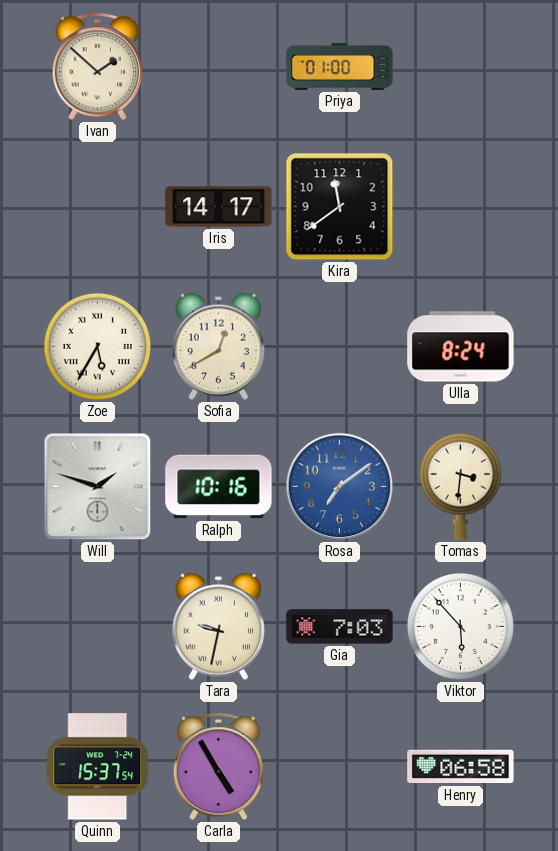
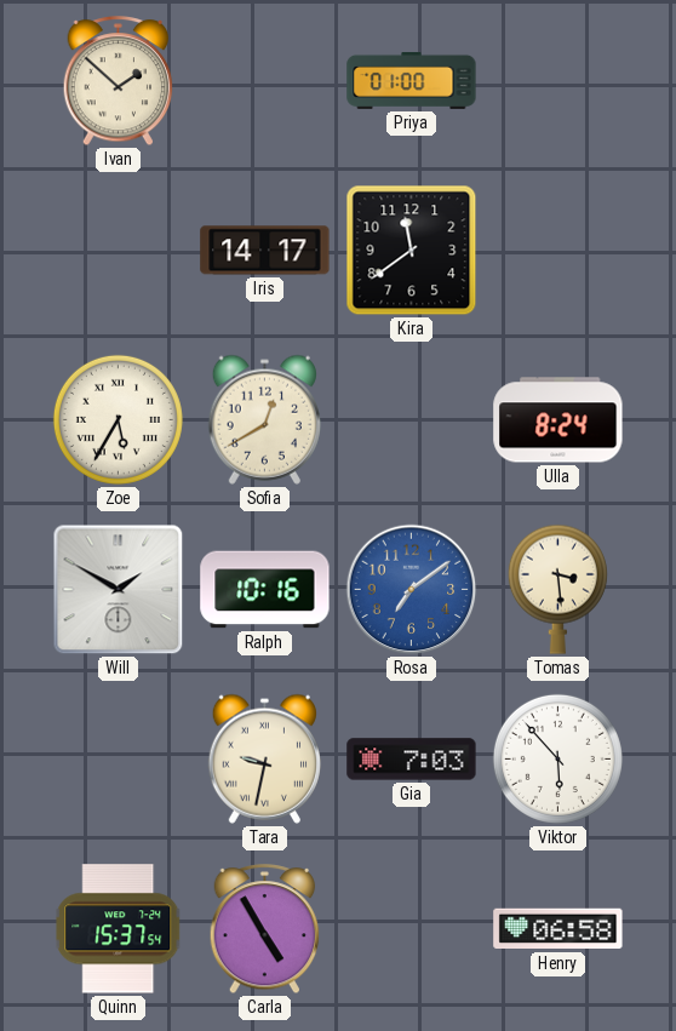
Will: 1:48 -> 1:50 (119, 590)
Tomas: 3:31 -> 3:29 (557, 589)
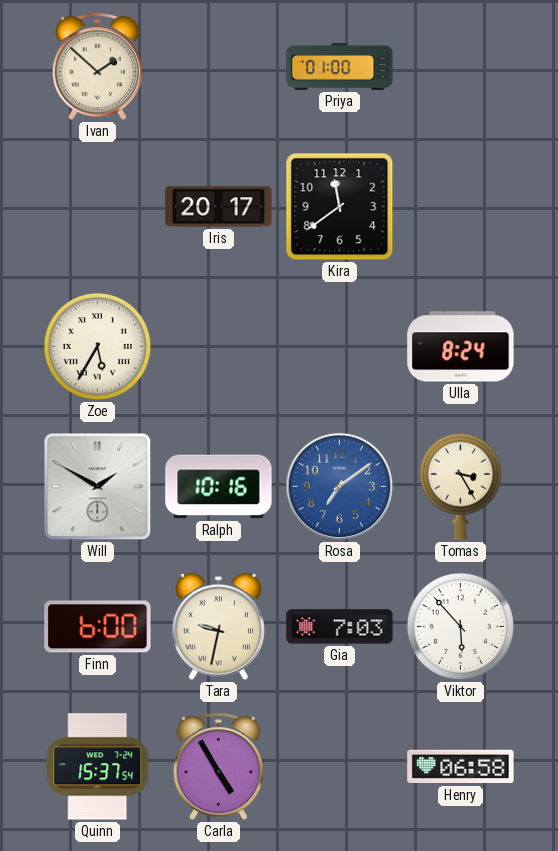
Iris: 14:17 -> 20:17 (219, 207)
Sofia: 12:40 -> none (264, 419)
Tomas: 3:29 -> 3:25 (460, 486)
Finn: none -> 6:00 (98, 627)
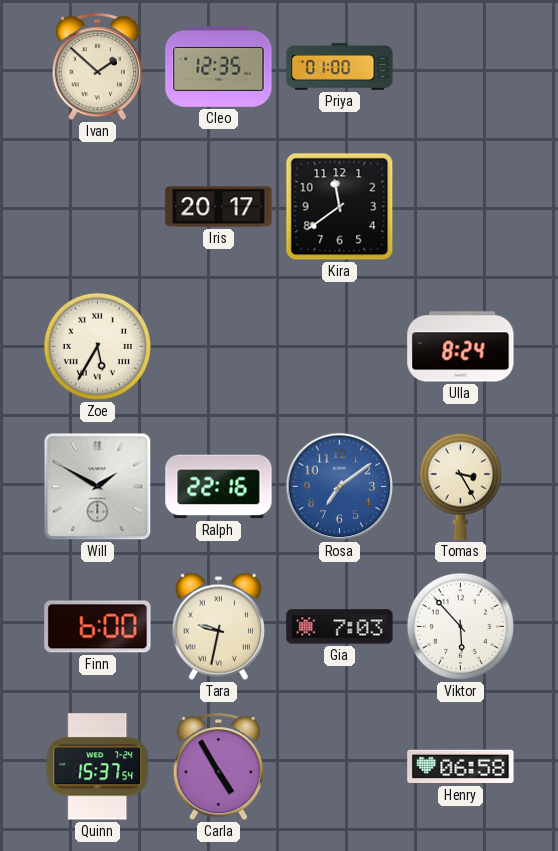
Cleo: none -> 12:35 (219, 66)
Ralph: 10:16 -> 22:16 (219, 487)
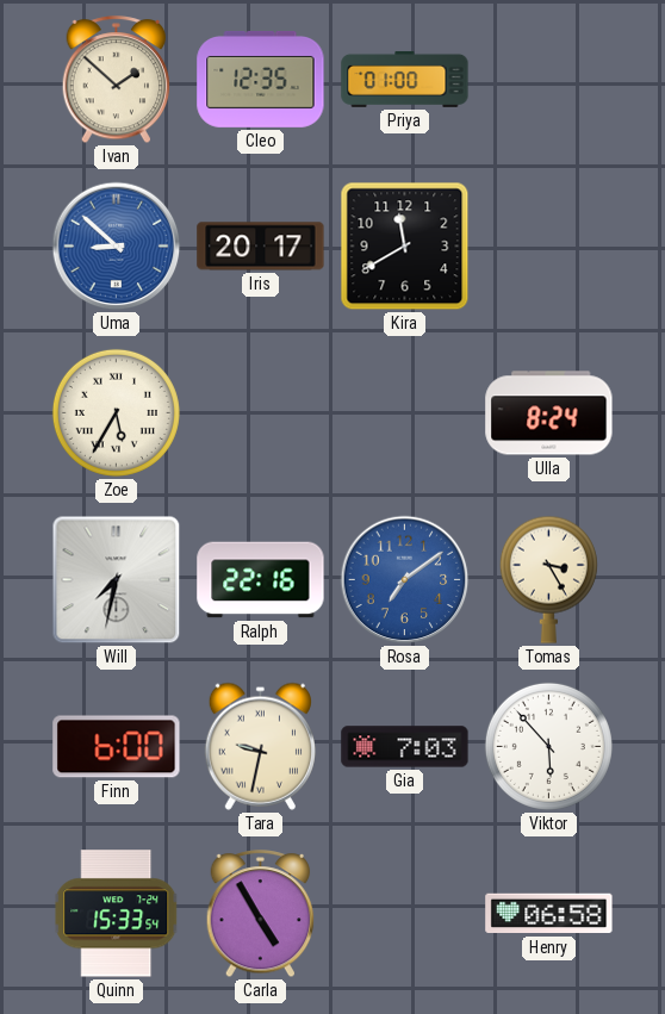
Uma: none -> 8:52 (117, 247)
Kira: 11:39 -> 11:40 (405, 247)
Will: 1:50 -> 7:32 (117, 580)
Quinn: 15:37 -> 15:33 (117, 914)
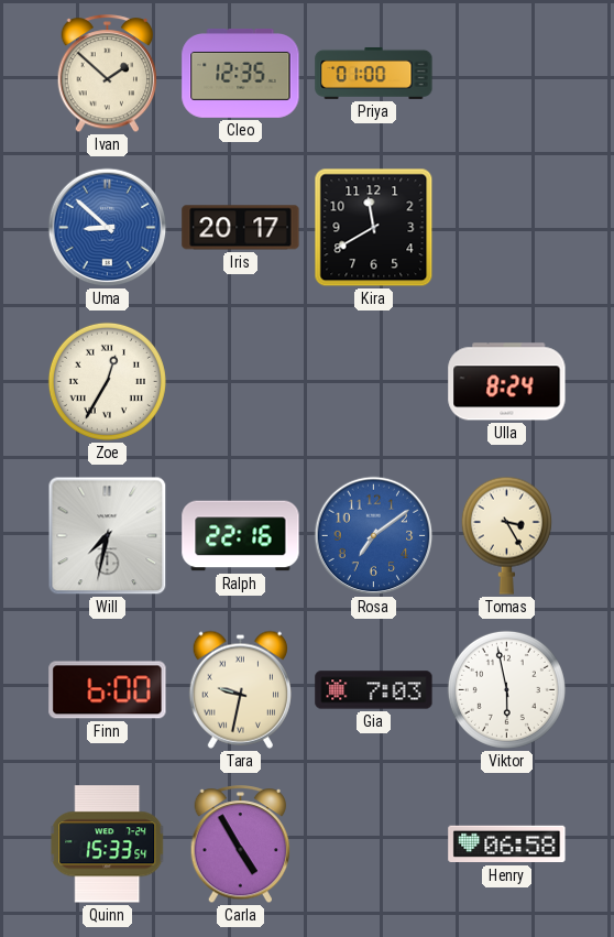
Zoe: 5:35 -> 12:35 (107, 381)
Viktor: 5:53 -> 5:58 (506, 689)
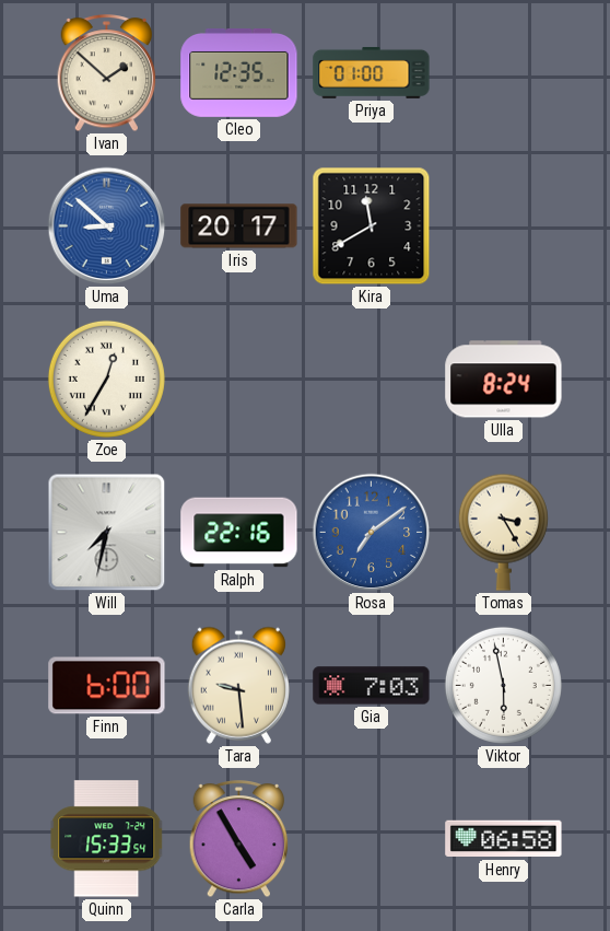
Tara: 9:32 -> 9:29 (238, 685)
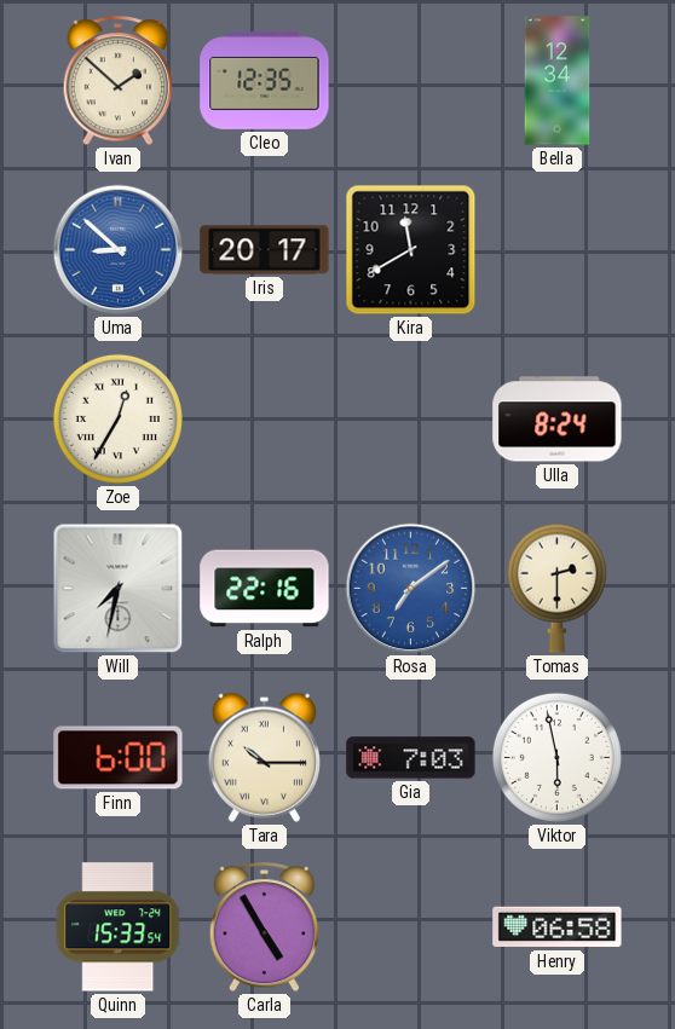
Priya: 01:00 -> none (372, 72)
Bella: none -> 12:34 (558, 81)
Tomas: 3:25 -> 2:30 (556, 588)
Tara: 9:29 -> 10:15 (264, 757)
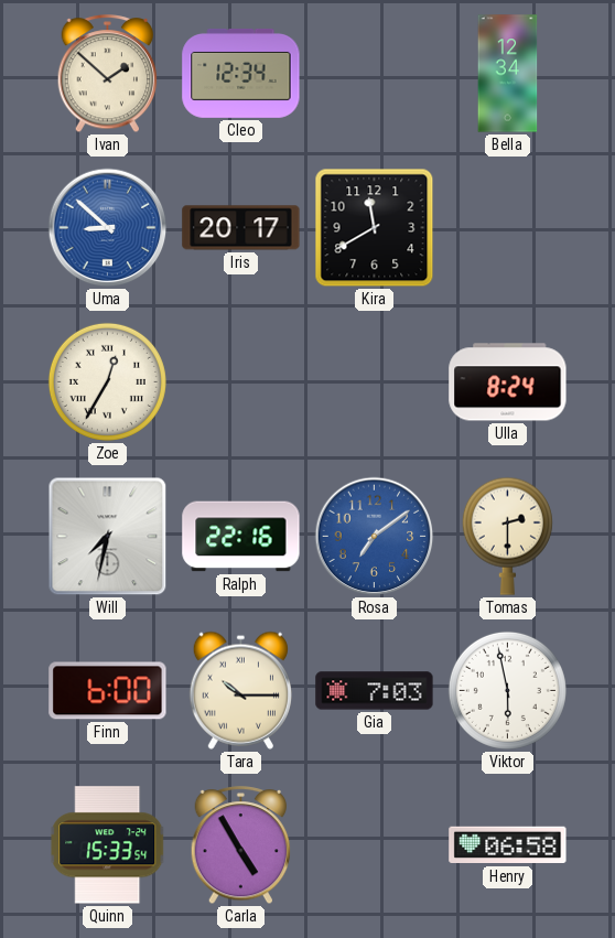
Cleo: 12:35 -> 12:34 (241, 73)
